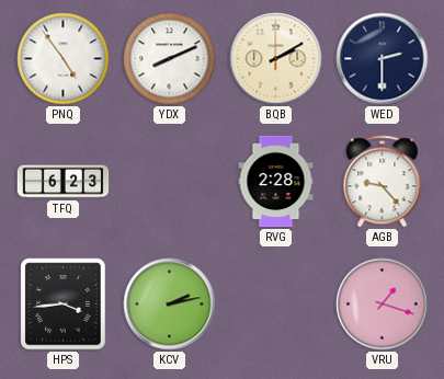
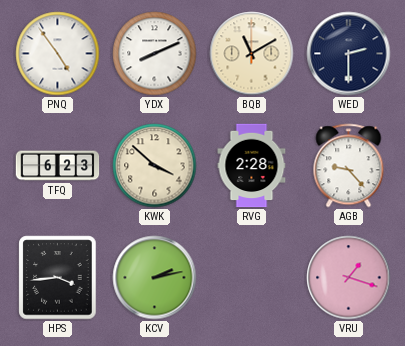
BQB: 2:10 -> 11:10 (252, 54)
KWK: none -> 3:52 (155, 166)
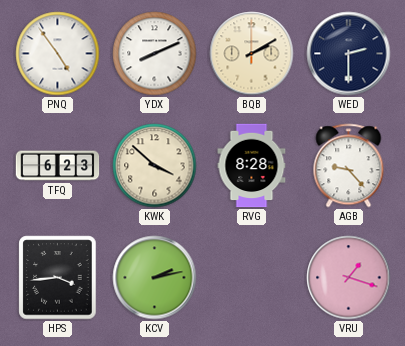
BQB: 11:10 -> 2:10 (252, 54)
RVG: 2:28 -> 8:28 (252, 166)
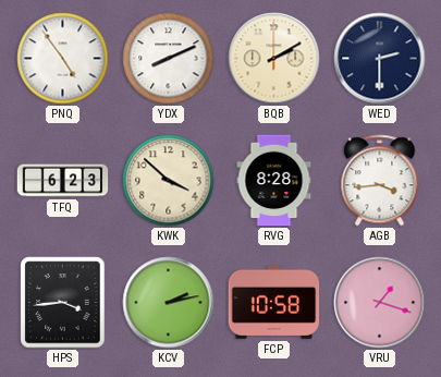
AGB: 9:23 -> 3:44 (380, 181)
FCP: none -> 10:58 (274, 302)
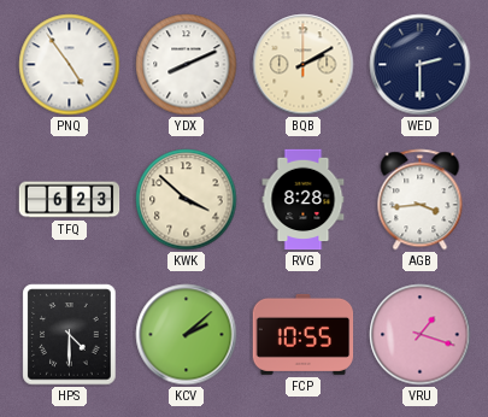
HPS: 3:44 -> 4:30 (70, 335)
KCV: 2:13 -> 2:08 (187, 335)
FCP: 10:58 -> 10:55 (304, 334)
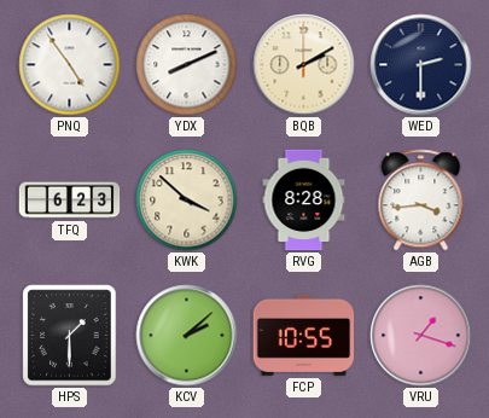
HPS: 4:30 -> 1:30 (70, 336)
